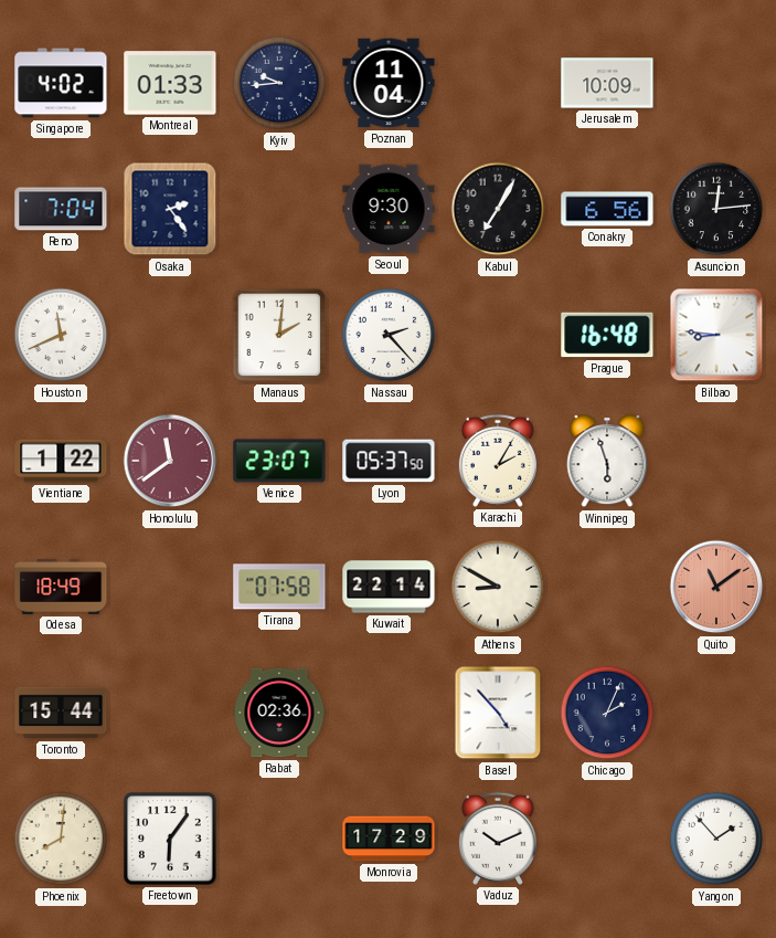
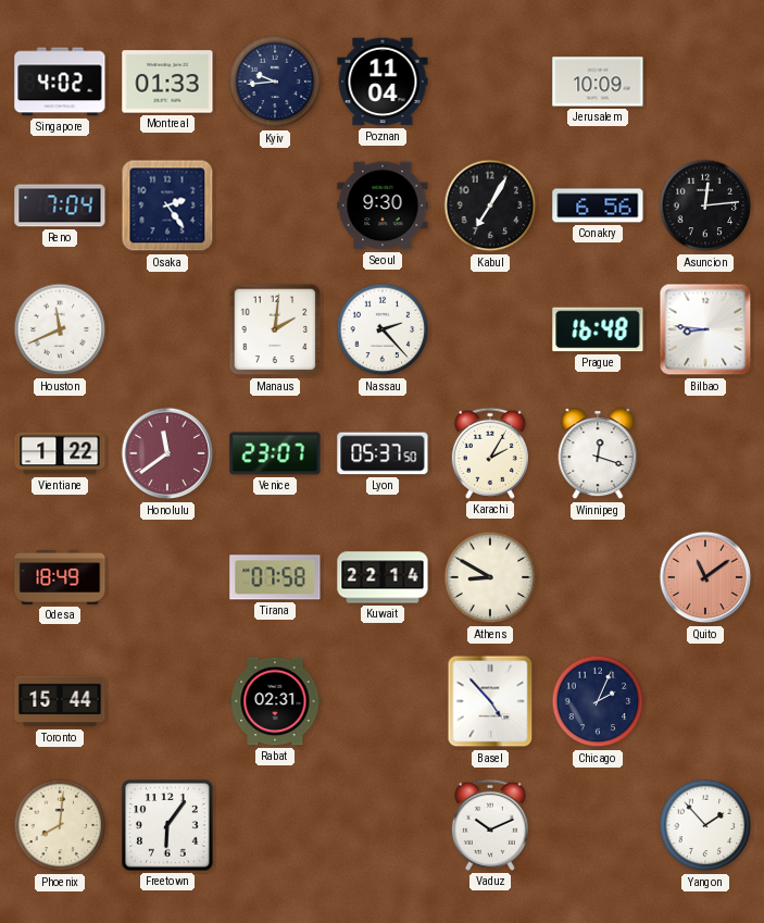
Winnipeg: 5:57 -> 12:18 (598, 454)
Rabat: 02:36 -> 02:31 (275, 701)
Monrovia: 17:29 -> none (389, 839)
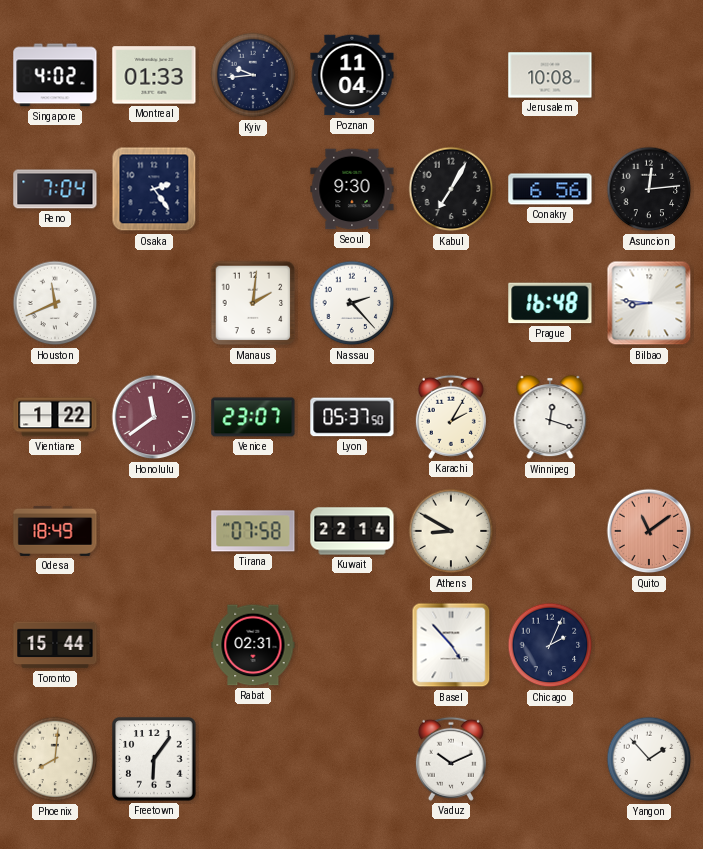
Jerusalem: 10:09 -> 10:08 (550, 75)
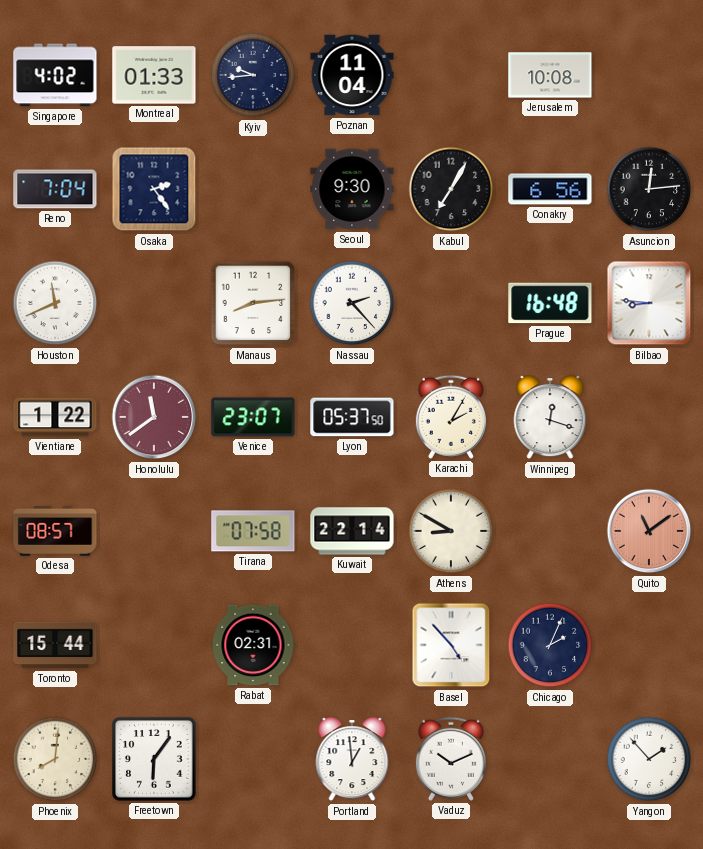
Manaus: 2:01 -> 8:14 (253, 303)
Odesa: 18:49 -> 08:57 (55, 531)
Portland: none -> 12:59 (352, 760)
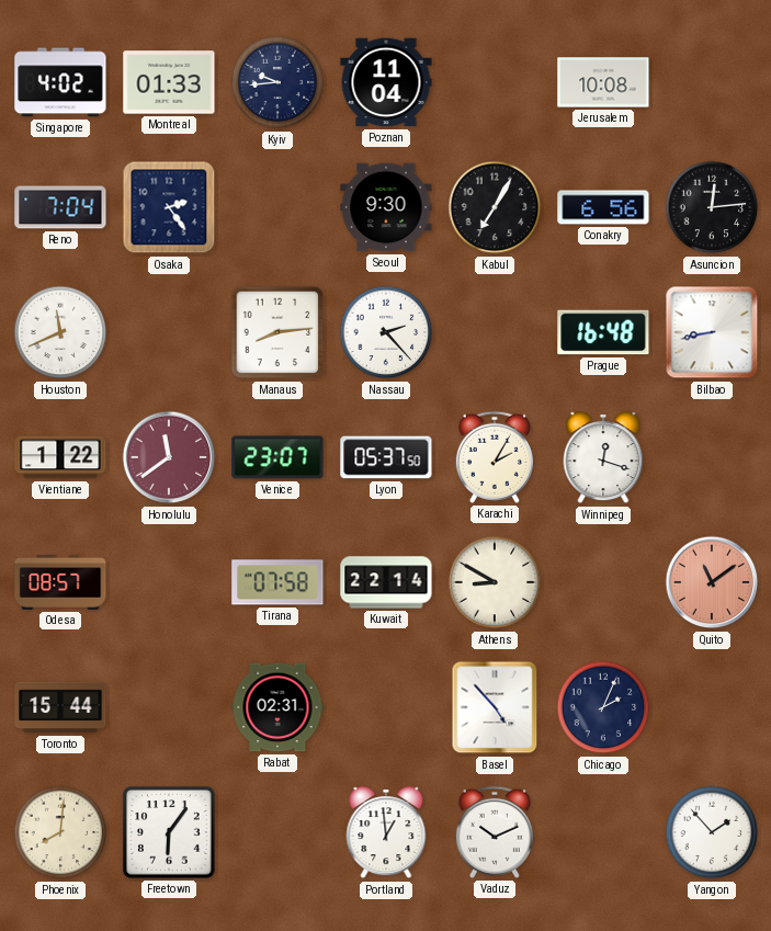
Bilbao: 8:46 -> 8:43 (712, 332)
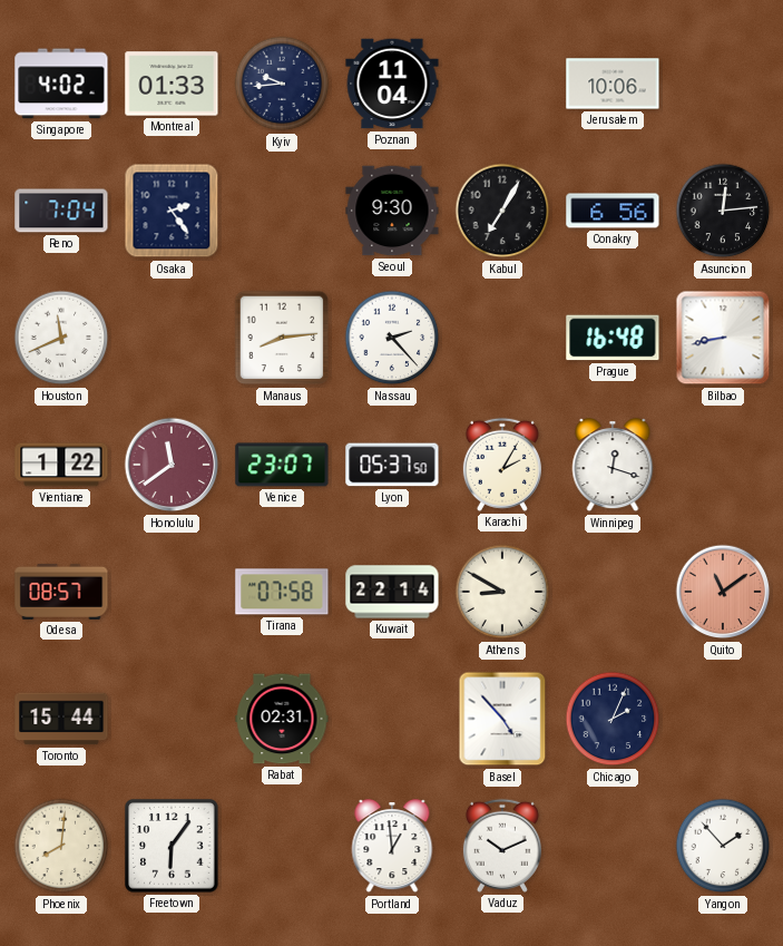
Jerusalem: 10:08 -> 10:06 (613, 84)
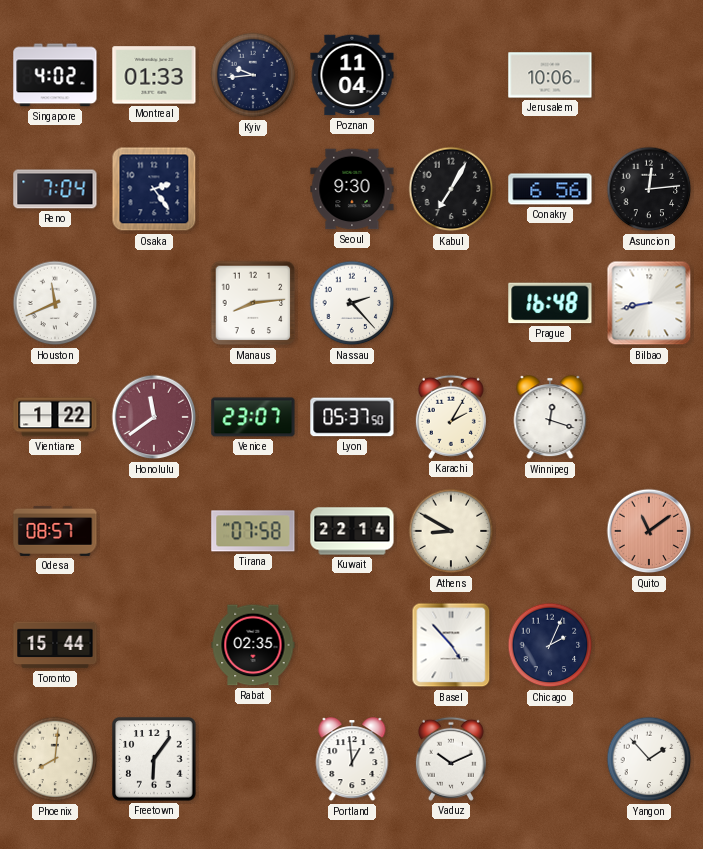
Rabat: 02:31 -> 02:35 (253, 645)
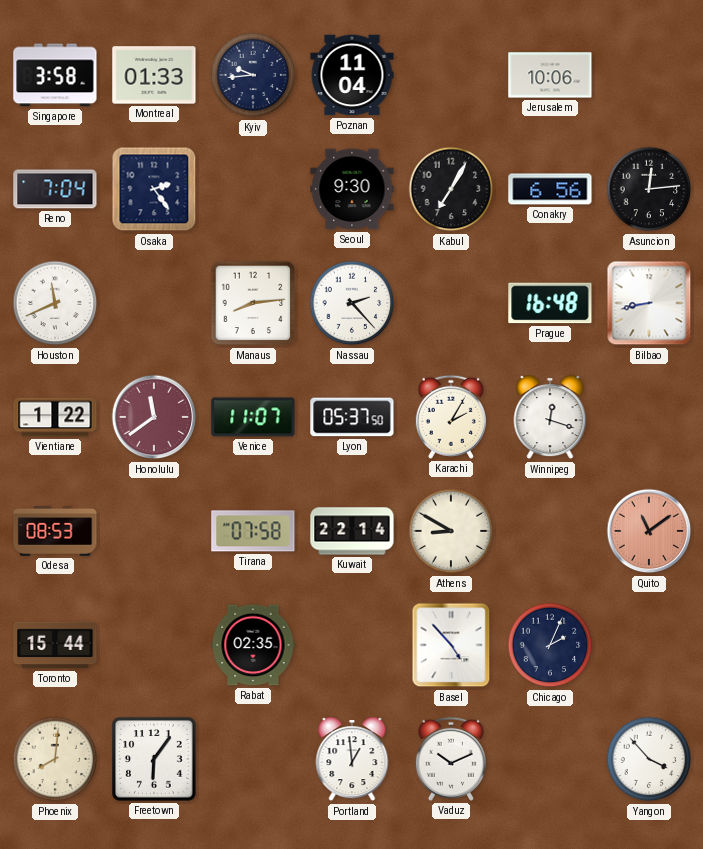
Singapore: 4:02 -> 3:58 (55, 75)
Venice: 23:07 -> 11:07 (253, 417)
Odesa: 08:57 -> 08:53 (55, 531)
Yangon: 1:53 -> 3:53 (649, 759)
